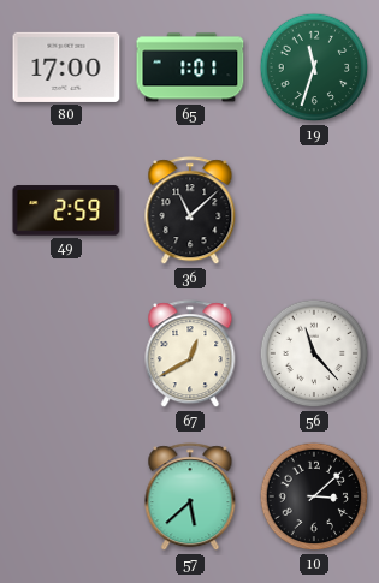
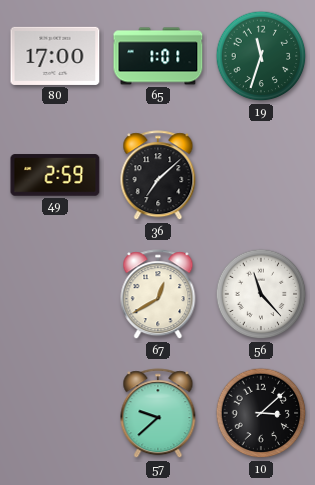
36: 11:08 -> 7:08 (158, 176)
57: 5:38 -> 9:38 (158, 414)
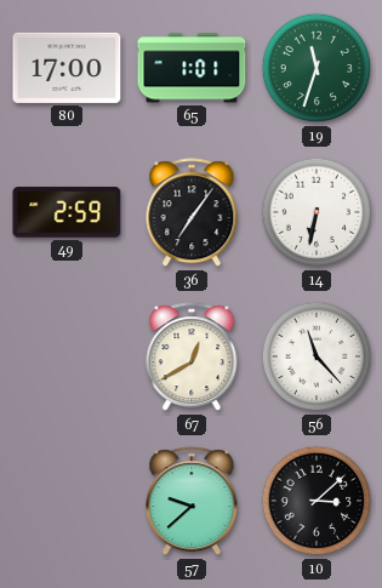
36: 7:08 -> 7:06 (192, 213)
14: none -> 6:32 (317, 212)
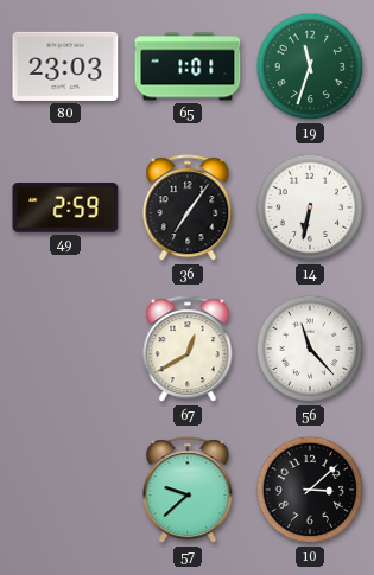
80: 17:00 -> 23:03 (65, 66)
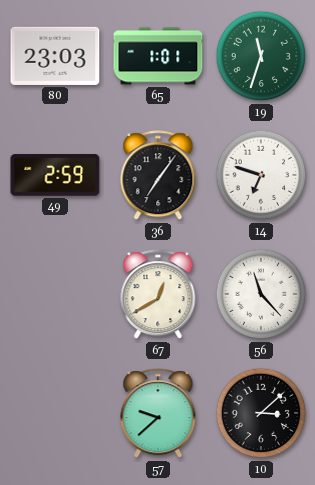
14: 6:32 -> 6:48 (261, 175)
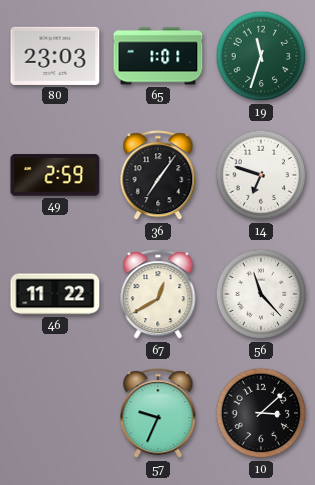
46: none -> 11:22 (55, 294)
57: 9:38 -> 9:34 (158, 414)
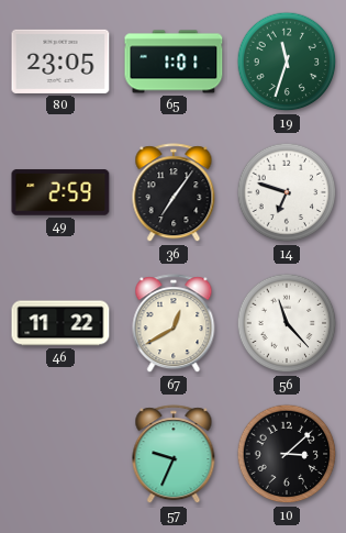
80: 23:03 -> 23:05 (60, 62)
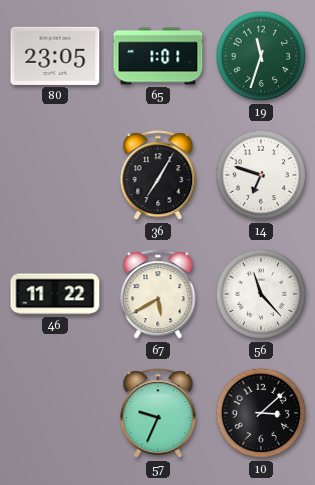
49: 2:59 -> none (60, 192)
36: 7:06 -> 7:05 (158, 176)
67: 12:40 -> 5:40 (158, 295)
